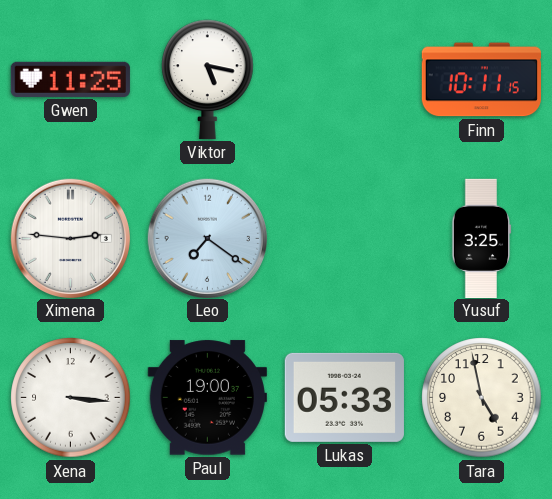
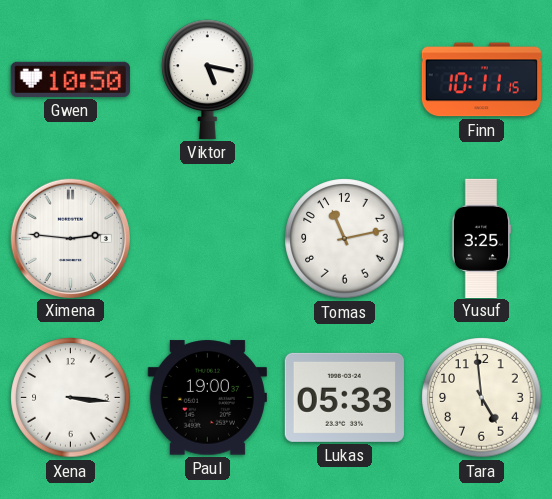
Gwen: 11:25 -> 10:50 (70, 79)
Leo: 7:21 -> none (207, 238)
Tomas: none -> 11:13 (345, 239)
Tara: 4:58 -> 4:59 (482, 398)
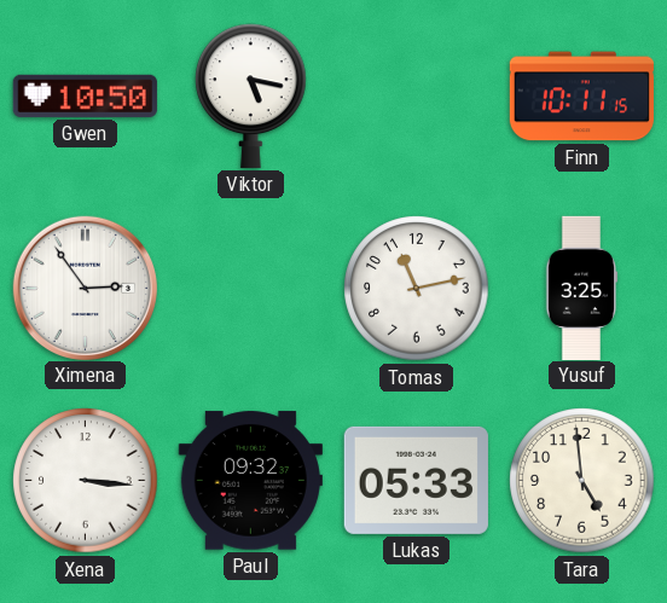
Ximena: 2:46 -> 2:54 (85, 288)
Paul: 19:00 -> 09:32 (250, 481)
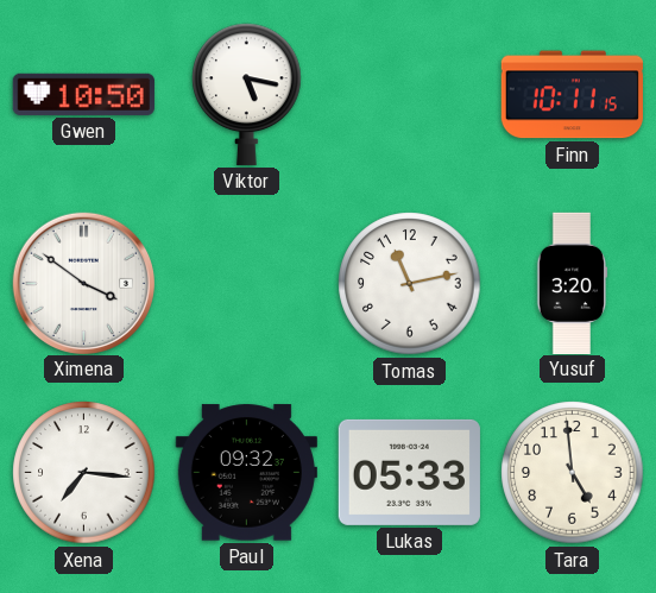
Ximena: 2:54 -> 3:51 (83, 283)
Yusuf: 3:25 -> 3:20 (572, 283)
Xena: 3:16 -> 7:16 (84, 473)
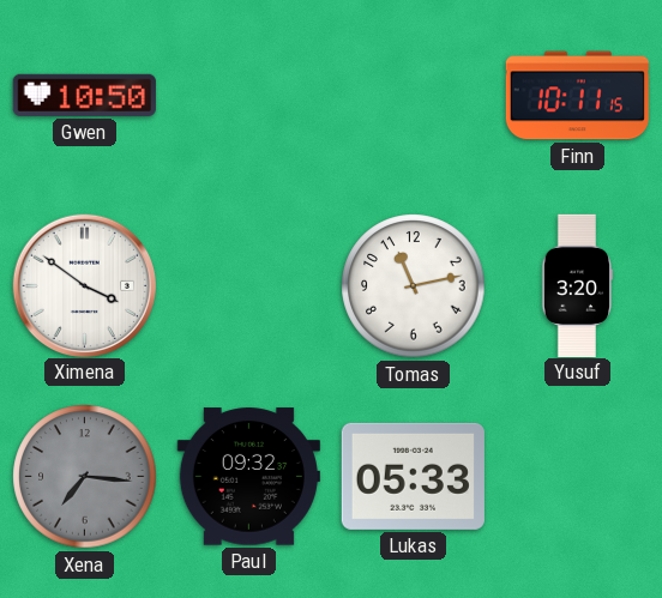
Viktor: 5:17 -> none (247, 94)
Xena dial: white -> grey (85, 477)
Tara: 4:59 -> none (573, 473)
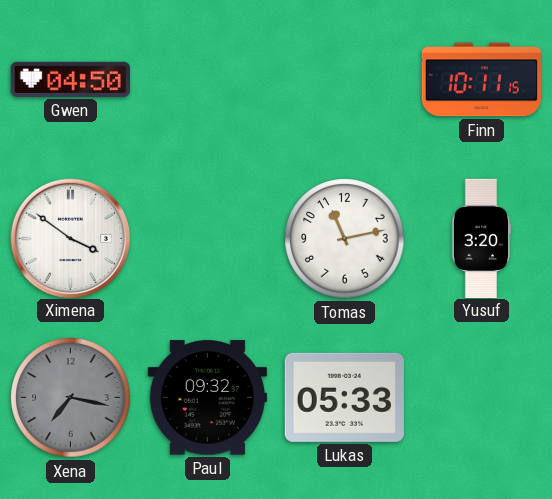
Gwen: 10:50 -> 04:50 (70, 79)
Xena: 7:16 -> 7:17 (71, 398)
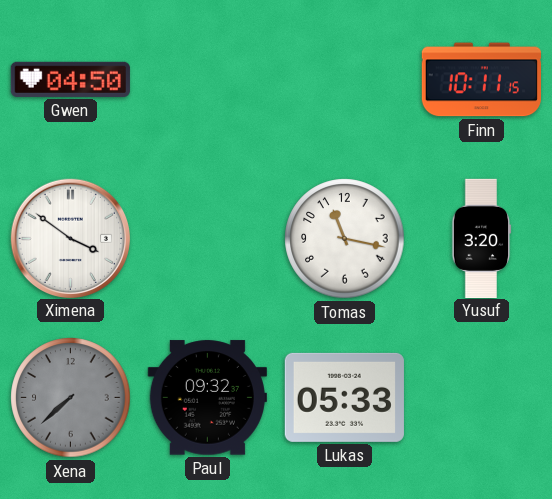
Tomas: 11:13 -> 11:17 (345, 239)
Xena: 7:17 -> 7:38 (71, 398)
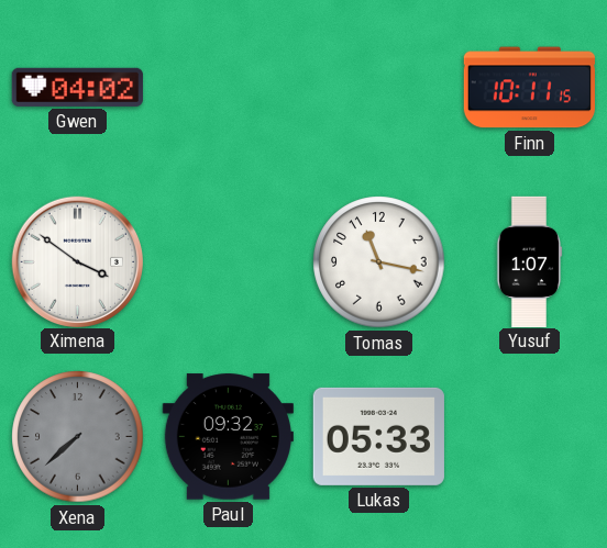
Gwen: 04:50 -> 04:02 (77, 87)
Yusuf: 3:20 -> 1:07 (529, 261)
